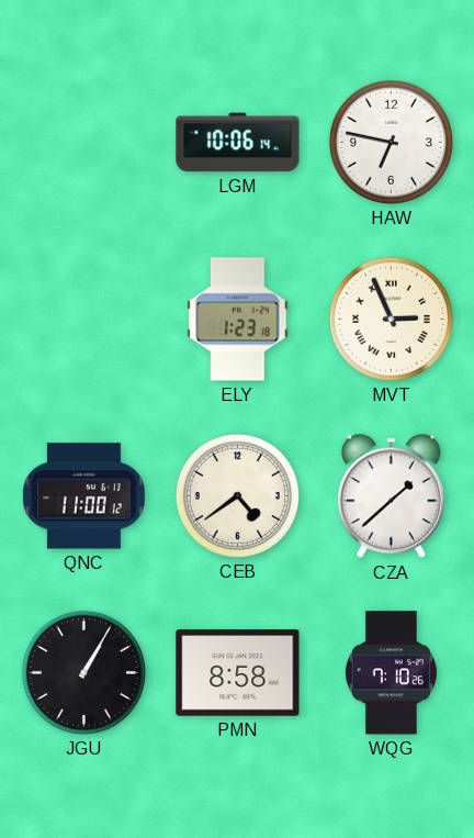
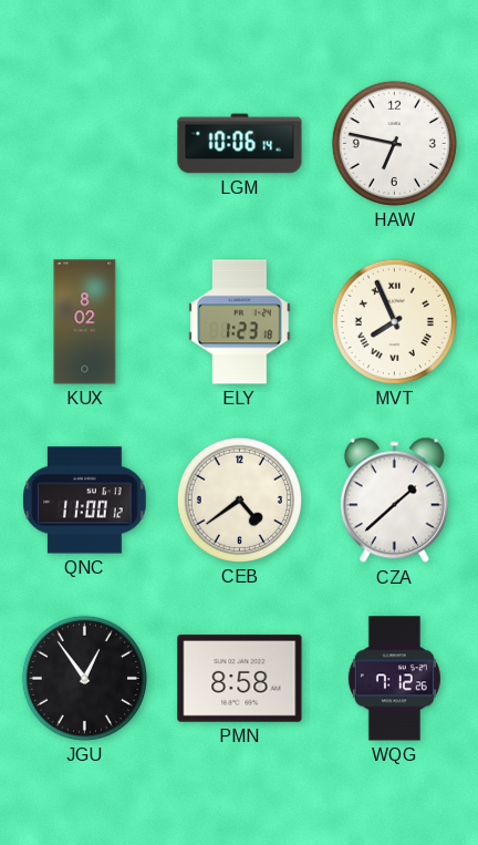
KUX: none -> 8:02 (85, 322)
MVT: 2:56 -> 7:56 (394, 321)
JGU: 1:05 -> 12:54 (84, 678)
WQG: 7:10 -> 7:12 (394, 679)
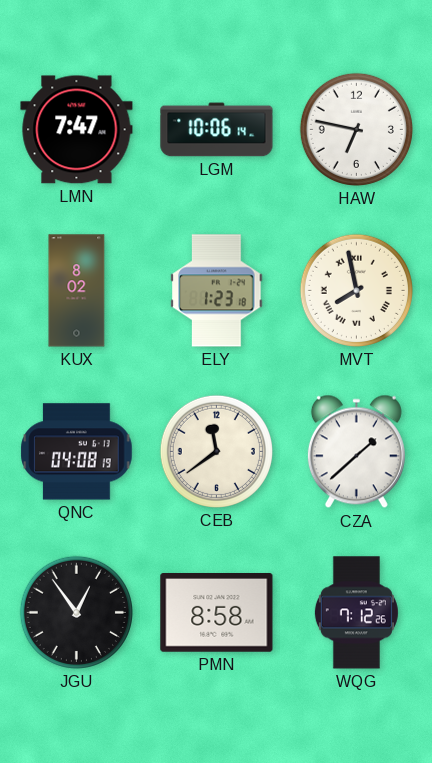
LMN: none -> 7:47 (77, 130)
MVT: 7:56 -> 7:58 (356, 290)
QNC: 11:00 -> 04:08 (77, 452)
CEB: 4:39 -> 11:39 (216, 451)
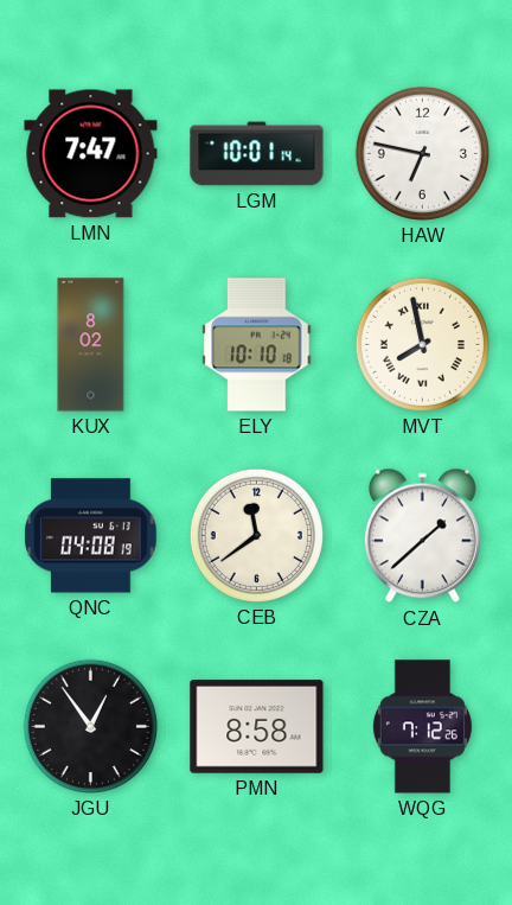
LGM: 10:06 -> 10:01 (257, 154)
ELY: 1:23 -> 10:10 (257, 345)
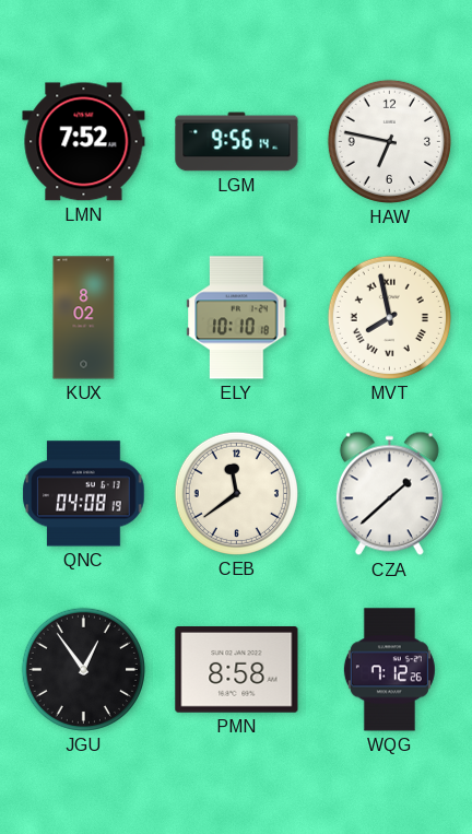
LMN: 7:47 -> 7:52 (84, 142)
LGM: 10:01 -> 9:56 (237, 142)
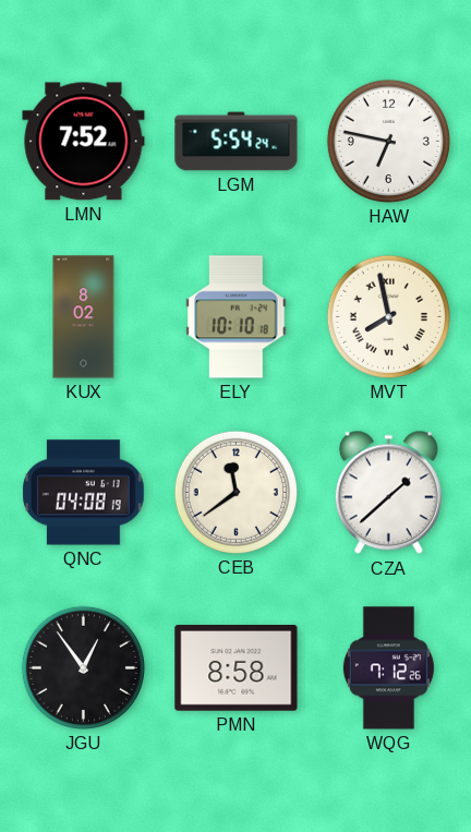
LGM: 9:56 -> 5:54 (237, 142)
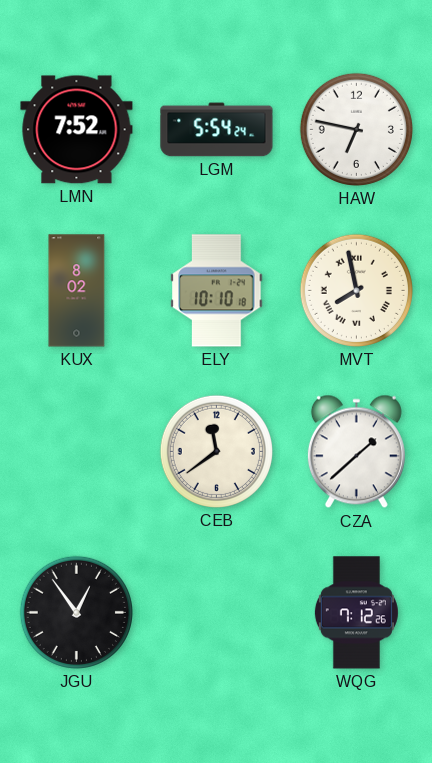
QNC: 04:08 -> none (84, 493)
PMN: 8:58 -> none (237, 668)
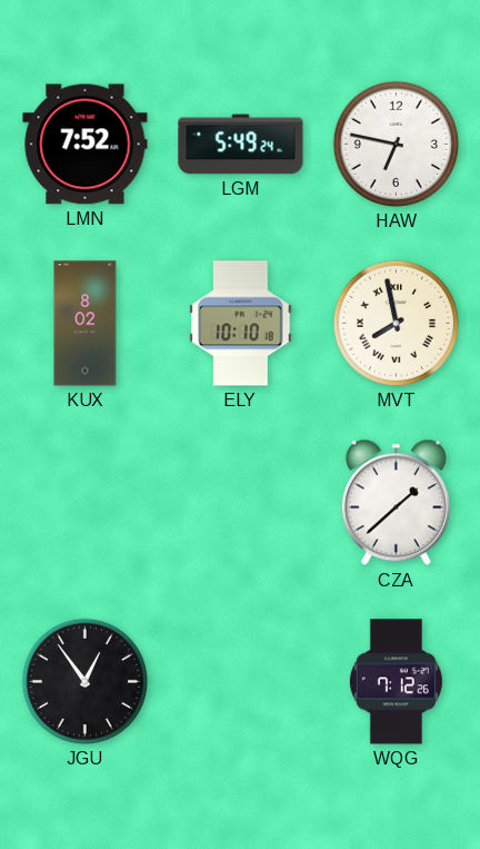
LGM: 5:54 -> 5:49 (241, 145)
CEB: 11:39 -> none (216, 451)
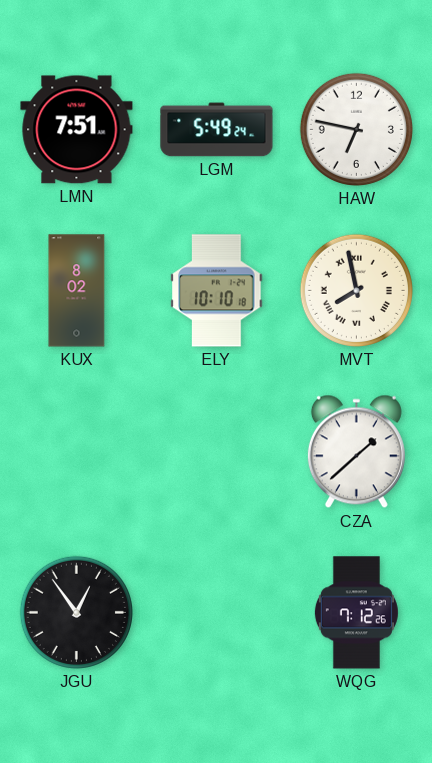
LMN: 7:52 -> 7:51 (77, 130)
